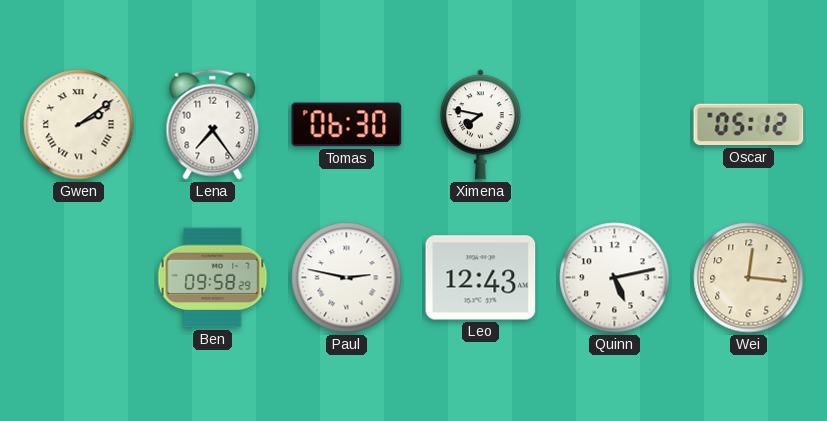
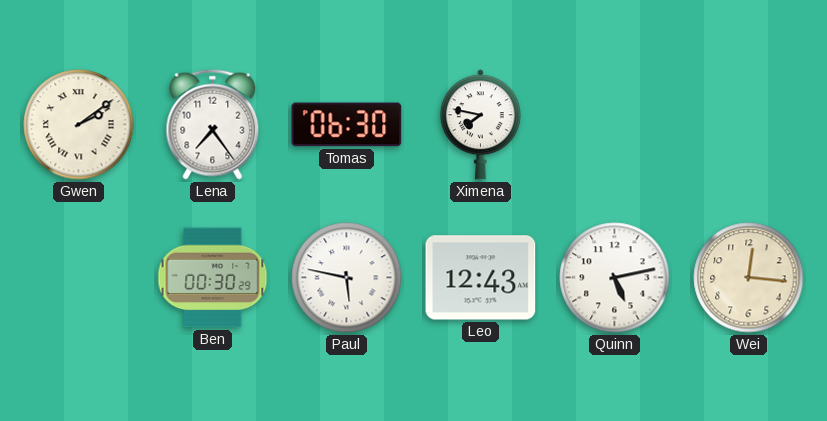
Oscar: 05:12 -> none (749, 125)
Ben: 09:58 -> 00:30 (213, 278)
Paul: 2:47 -> 5:47 (347, 278)
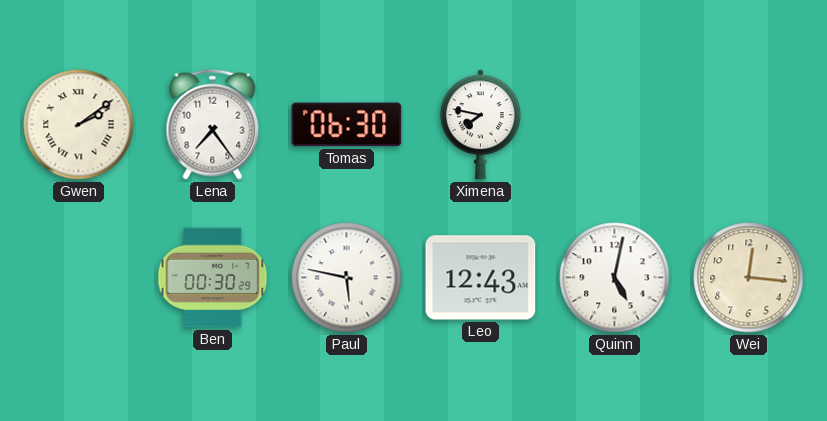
Quinn: 5:13 -> 5:02 (615, 278)
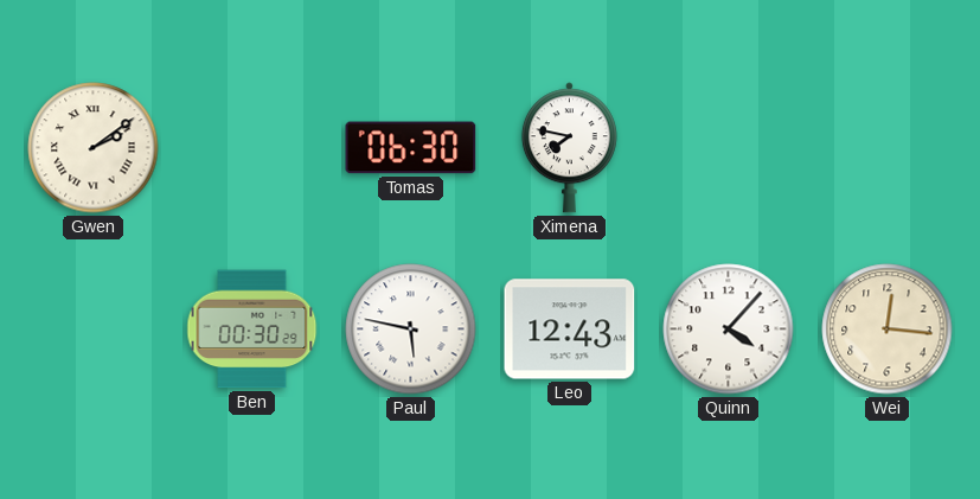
Lena: 7:24 -> none (213, 124)
Quinn: 5:02 -> 4:07 (729, 330)
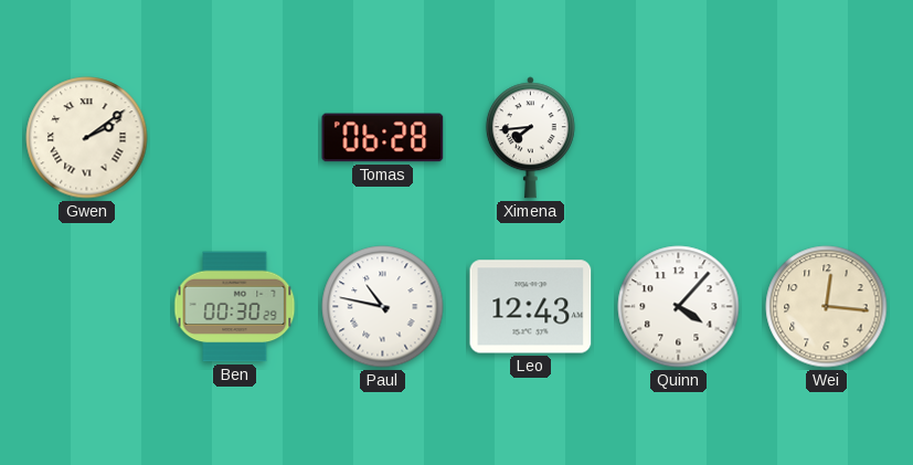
Tomas: 06:30 -> 06:28 (383, 138)
Ximena: 7:47 -> 7:44 (530, 138)
Paul: 5:47 -> 10:47 (383, 307)
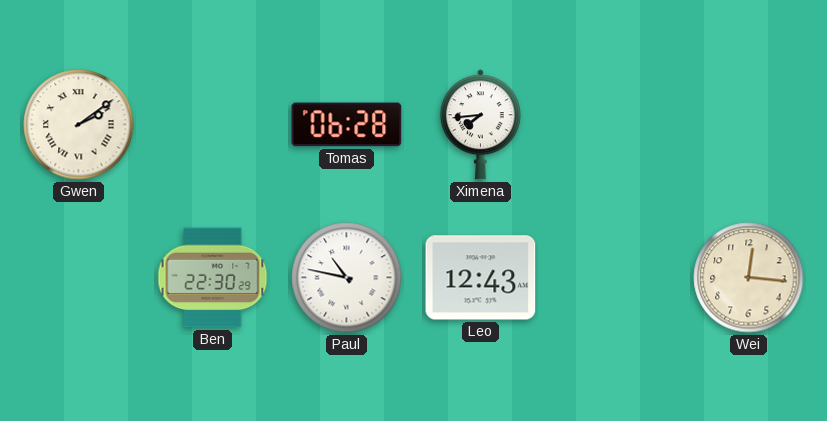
Ben: 00:30 -> 22:30 (213, 278)
Quinn: 4:07 -> none (679, 307)
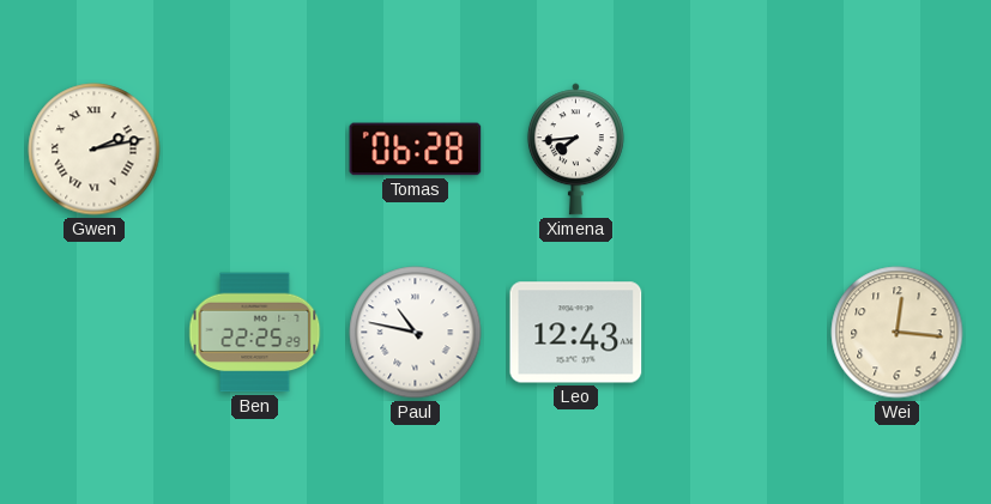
Gwen: 2:09 -> 2:13 (95, 150)
Ben: 22:30 -> 22:25 (255, 333)
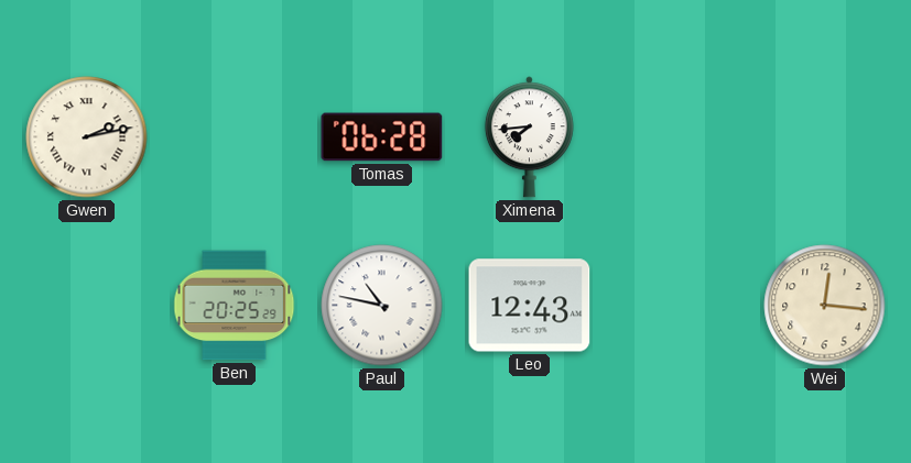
Ben: 22:25 -> 20:25 (235, 306)
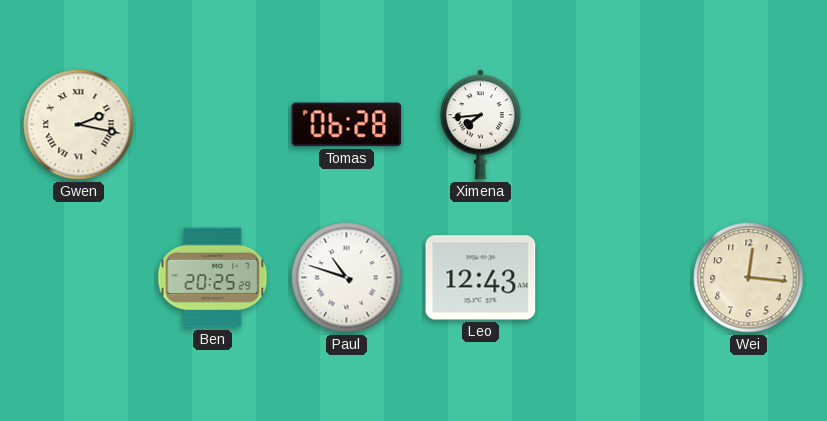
Gwen: 2:13 -> 2:17 (79, 125)
Paul: 10:47 -> 10:48 (347, 278)
